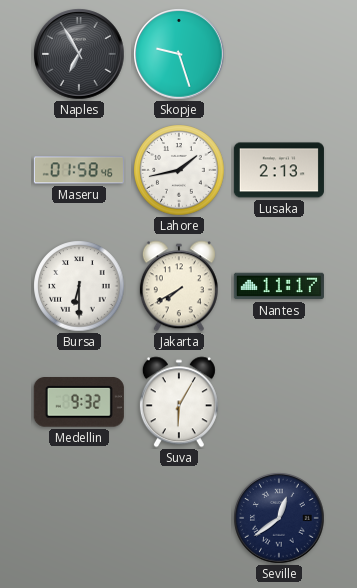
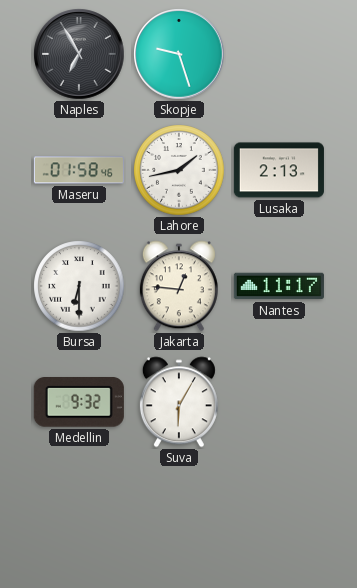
Jakarta: 7:40 -> 12:46 (179, 286)
Seville: 12:39 -> none (279, 518)
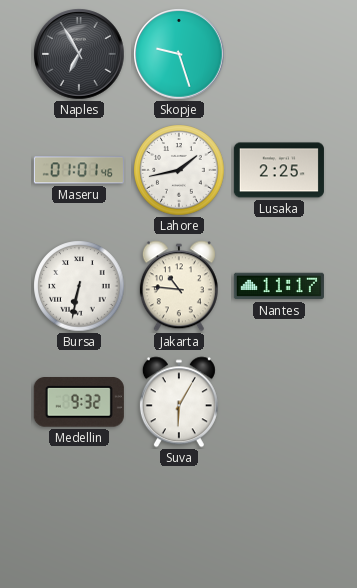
Maseru: 01:58 -> 01:01 (79, 170)
Lusaka: 2:13 -> 2:25 (279, 170)
Bursa: 6:30 -> 6:32 (79, 286)
Jakarta: 12:46 -> 10:46 (179, 286)
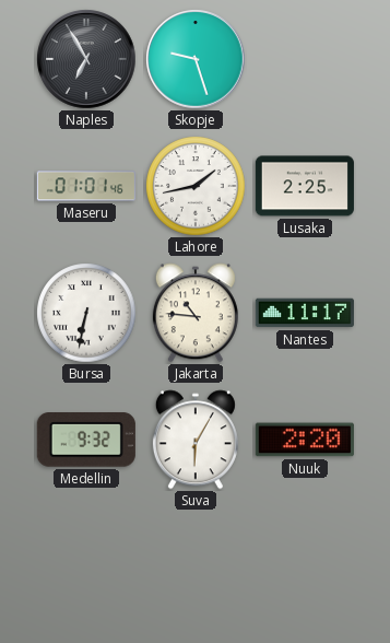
Nuuk: none -> 2:20 (305, 440)
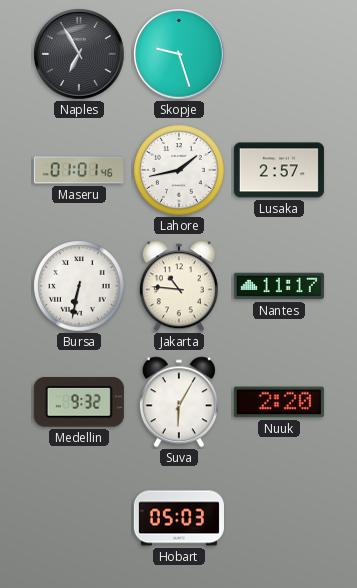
Lusaka: 2:25 -> 2:57 (279, 170)
Hobart: none -> 05:03 (179, 518)
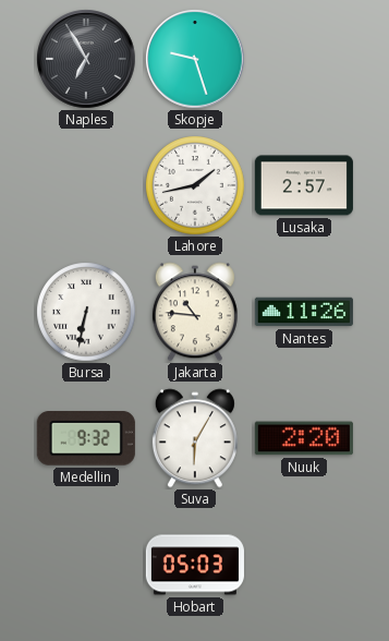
Maseru: 01:01 -> none (79, 170)
Nantes: 11:17 -> 11:26 (304, 312)
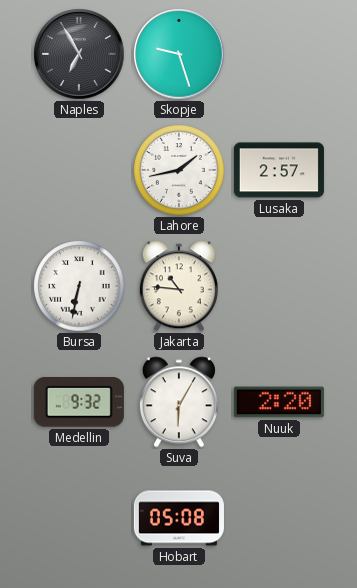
Nantes: 11:26 -> none (304, 312)
Hobart: 05:03 -> 05:08 (179, 518)
